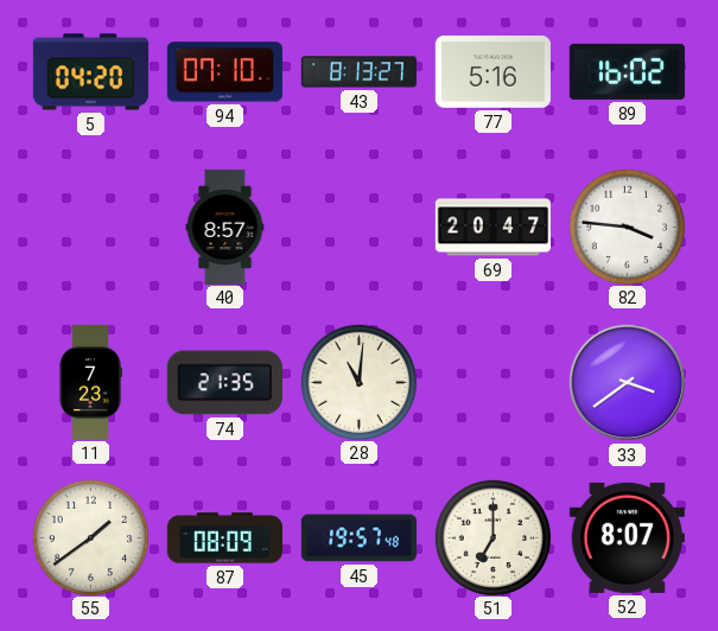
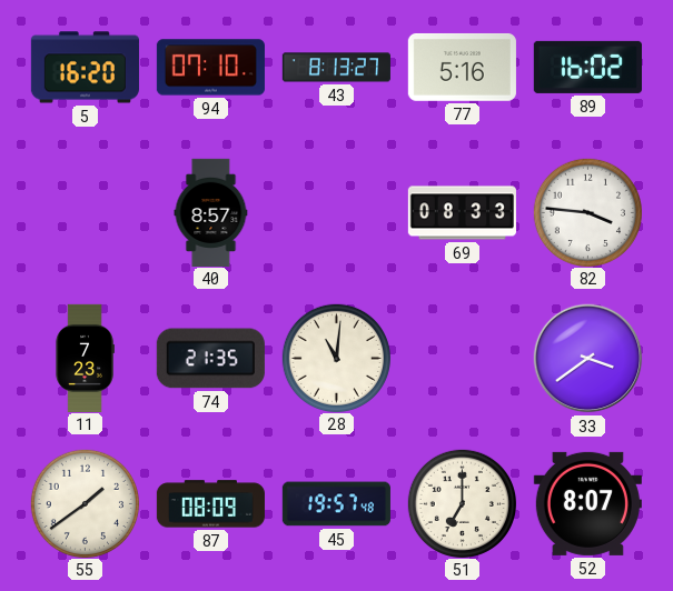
5: 04:20 -> 16:20 (85, 68)
69: 20:47 -> 08:33 (462, 213)
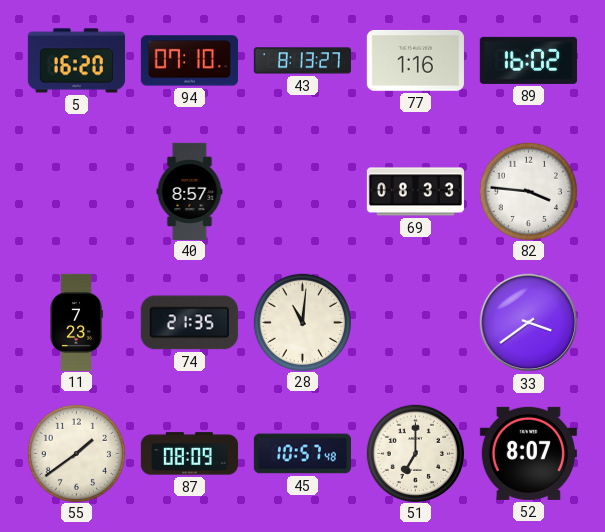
77: 5:16 -> 1:16 (415, 60)
45: 19:57 -> 10:57 (302, 454)
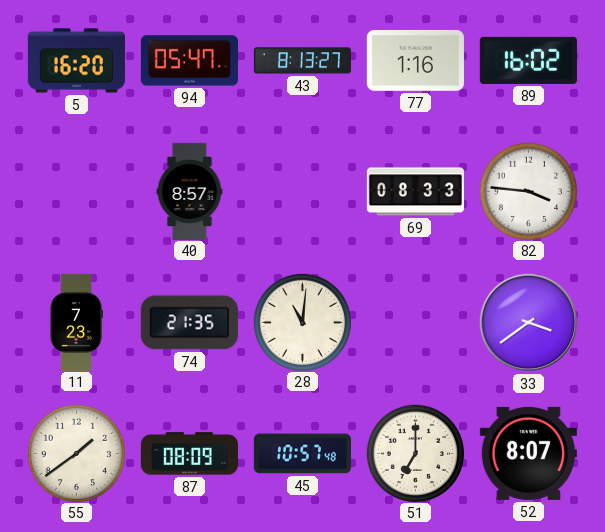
94: 07:10 -> 05:47 (189, 61)
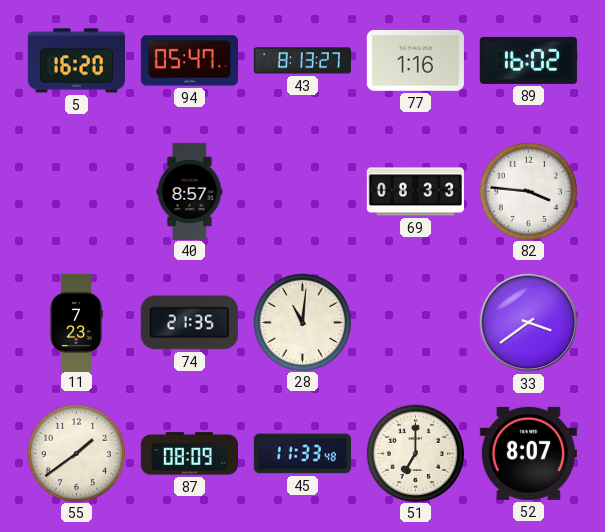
45: 10:57 -> 11:33 (302, 454)
